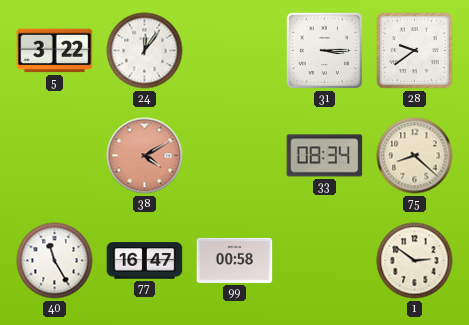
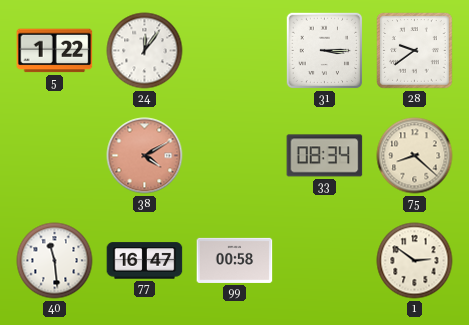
5: 3:22 -> 1:22 (55, 51)
40: 11:25 -> 11:29 (55, 261)
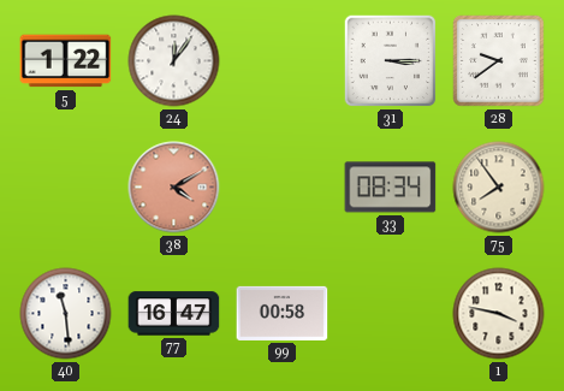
75: 8:22 -> 7:54 (499, 188)
1: 2:51 -> 3:47 (499, 314)
